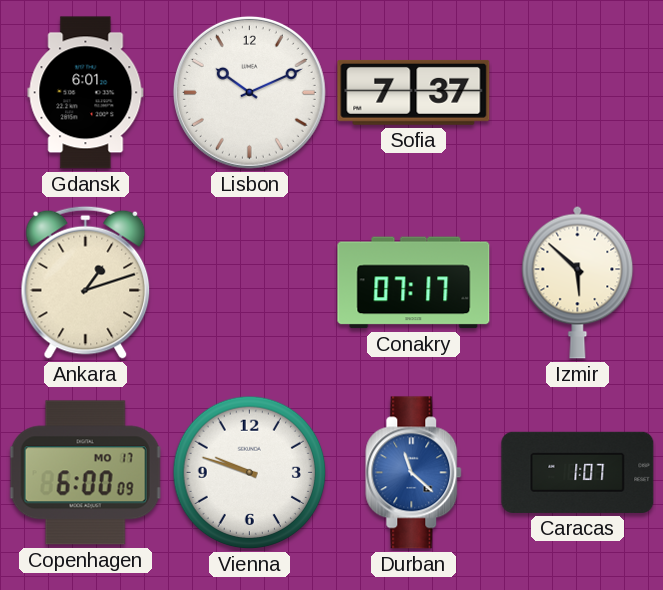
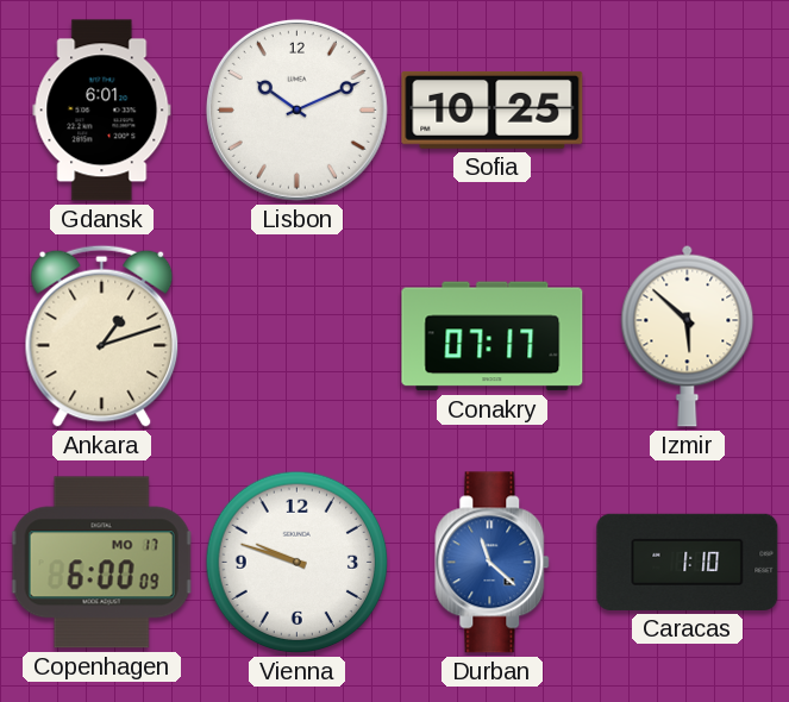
Sofia: 7:37 -> 10:25 (493, 109)
Caracas: 1:07 -> 1:10 (688, 562)
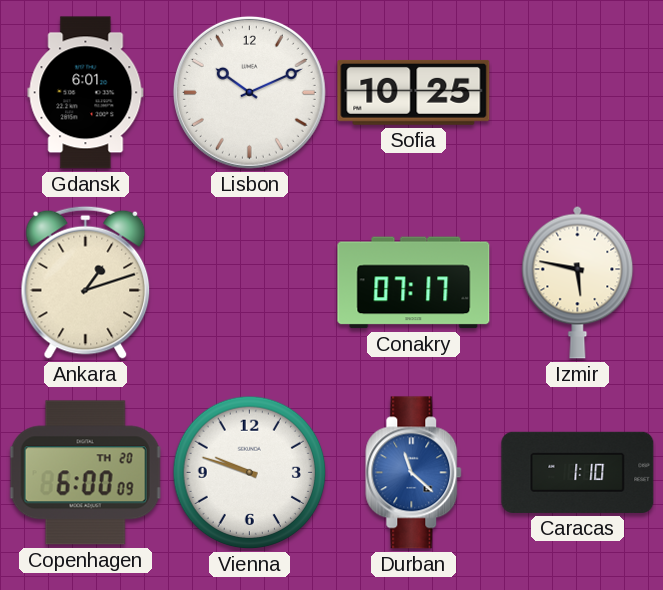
Izmir: 5:52 -> 5:47 (578, 282)
Copenhagen date: MO 17 -> TH 20 (85, 473)
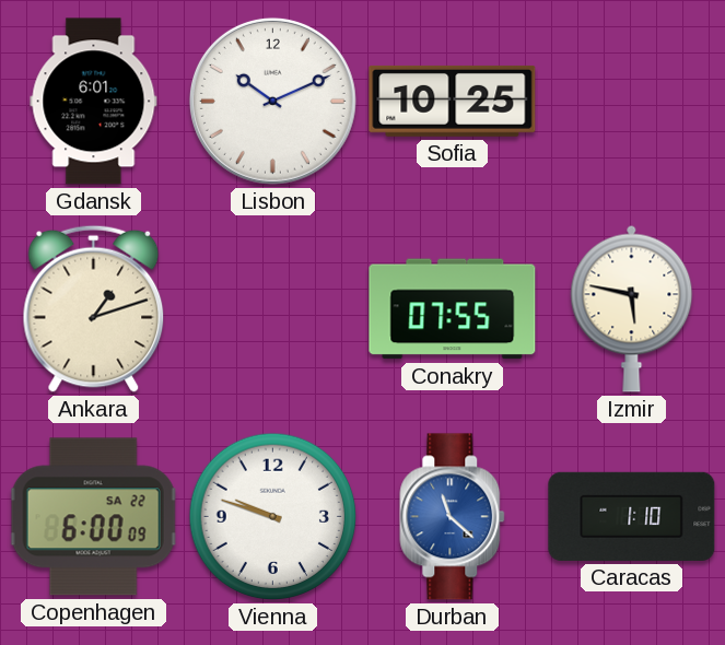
Conakry: 07:17 -> 07:55 (453, 309)
Copenhagen date: TH 20 -> SA 22 (93, 517)
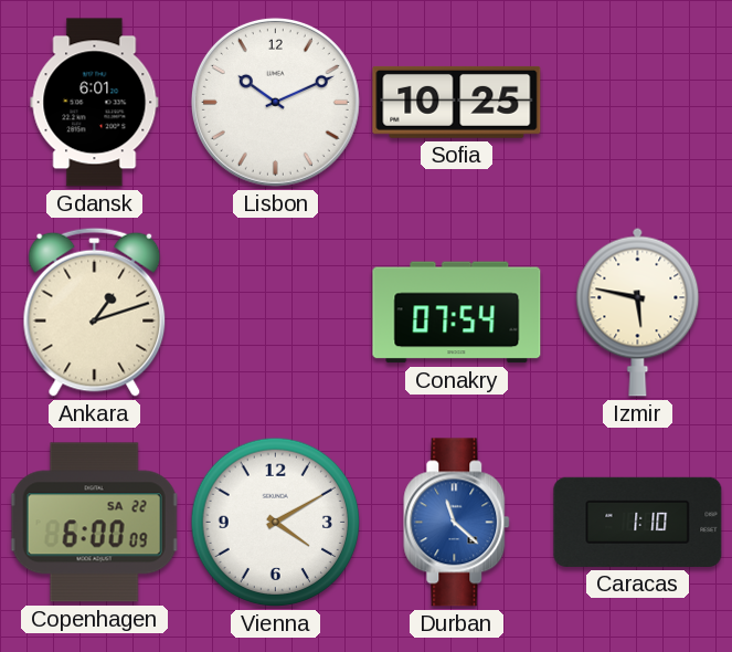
Conakry: 07:55 -> 07:54 (457, 313)
Vienna: 9:48 -> 4:10 (276, 523)
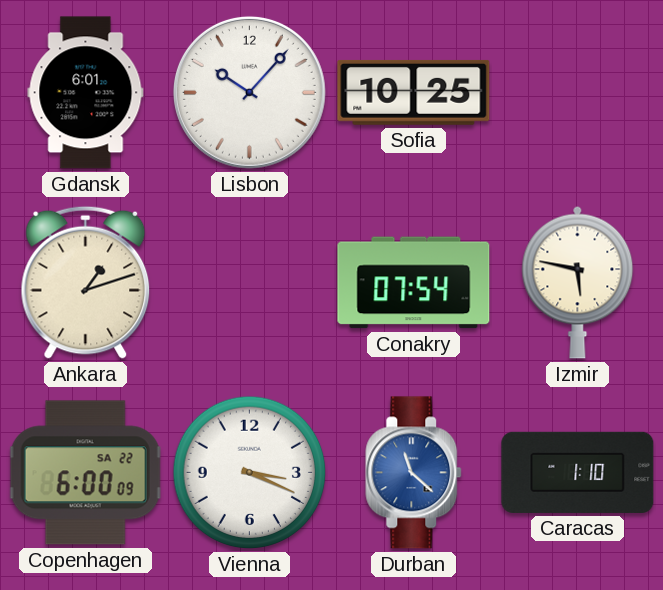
Lisbon: 10:11 -> 10:07 (249, 92)
Vienna: 4:10 -> 3:19 (250, 473)
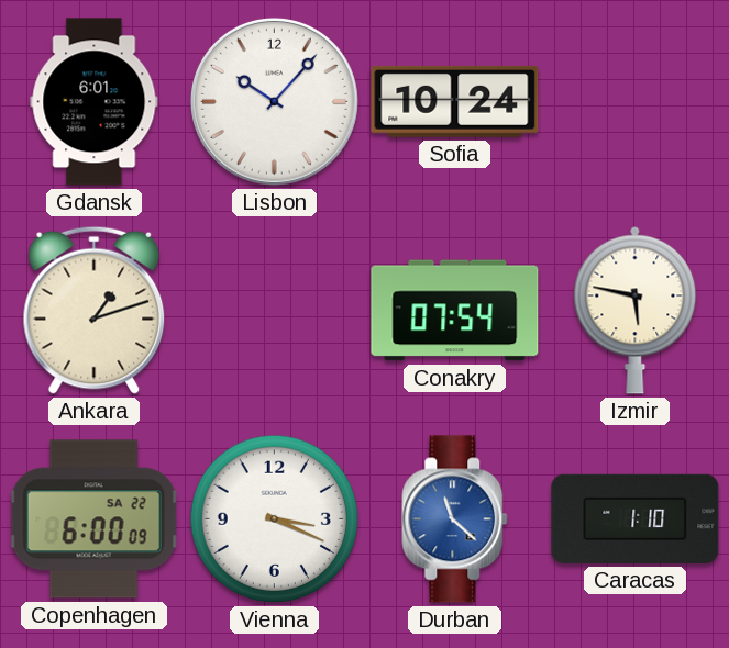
Sofia: 10:25 -> 10:24 (455, 101)
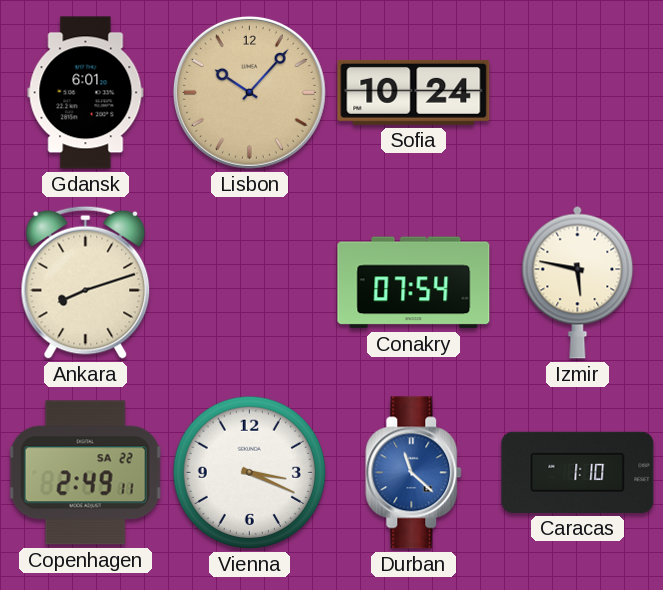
Lisbon dial: white -> champagne (249, 92)
Ankara: 1:12 -> 8:12 (86, 282)
Copenhagen: 6:00 -> 2:49 (85, 473)
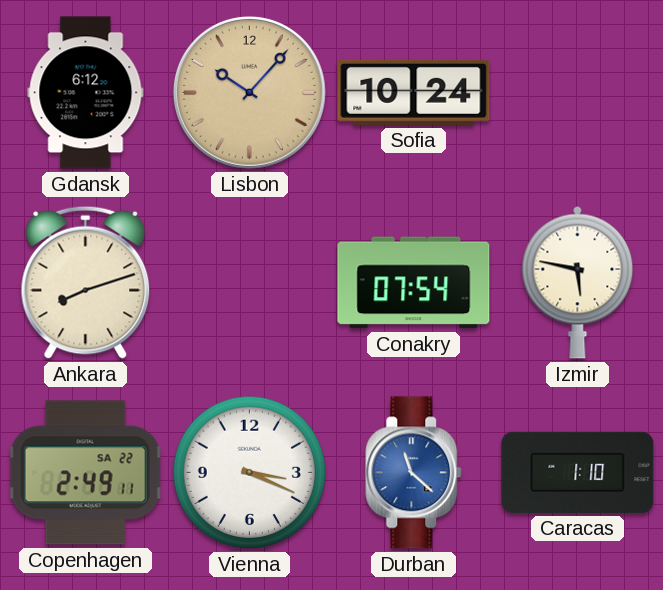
Gdansk: 6:01 -> 6:12 (86, 93)
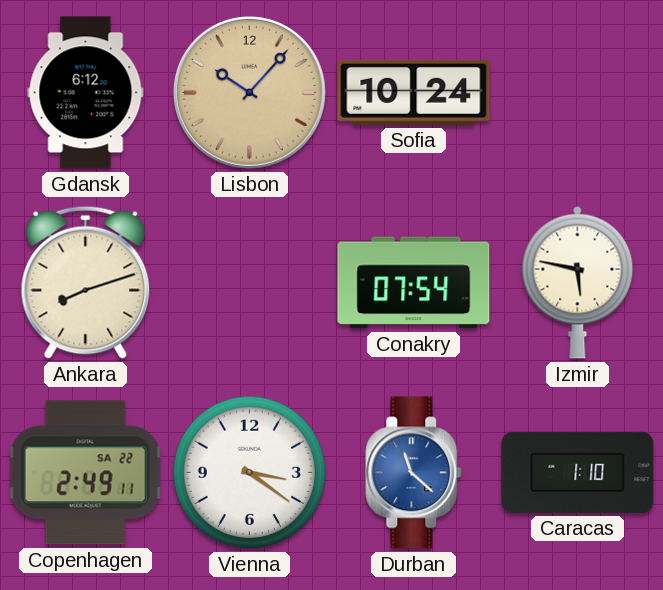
Vienna: 3:19 -> 3:21 (250, 473)
